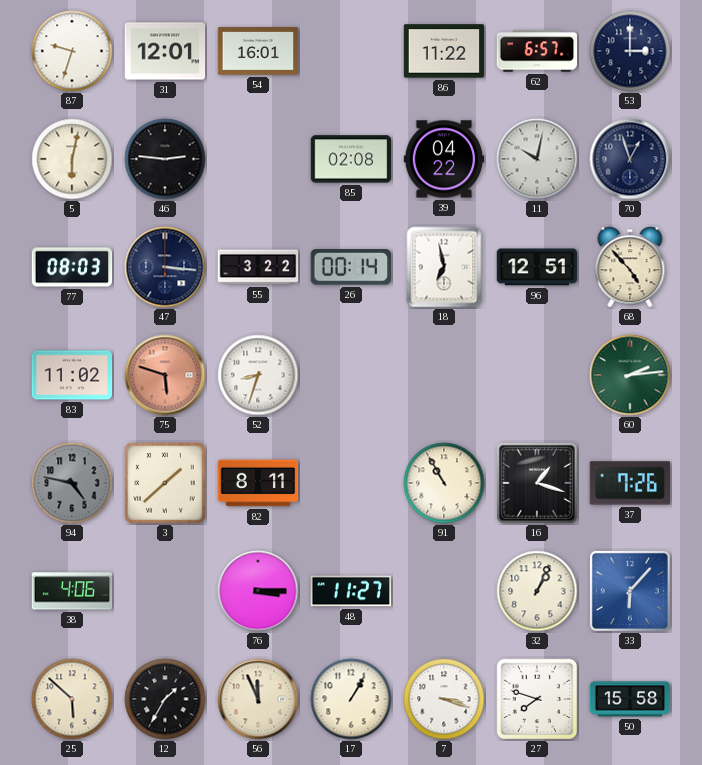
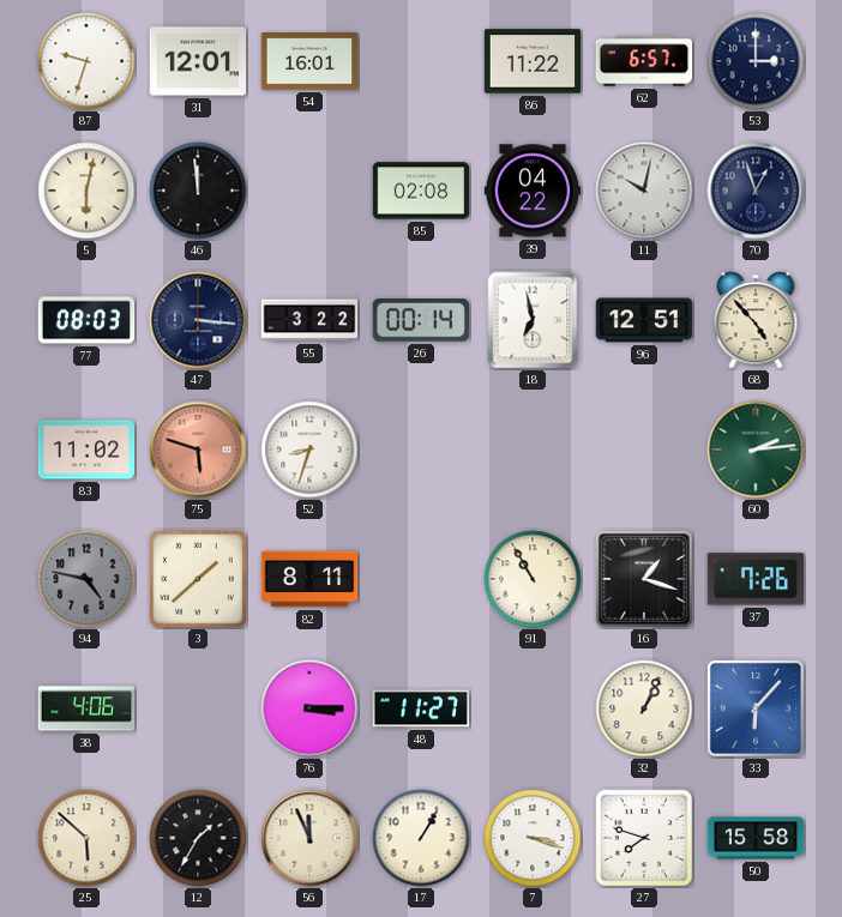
46: 2:46 -> 11:59 (198, 191)
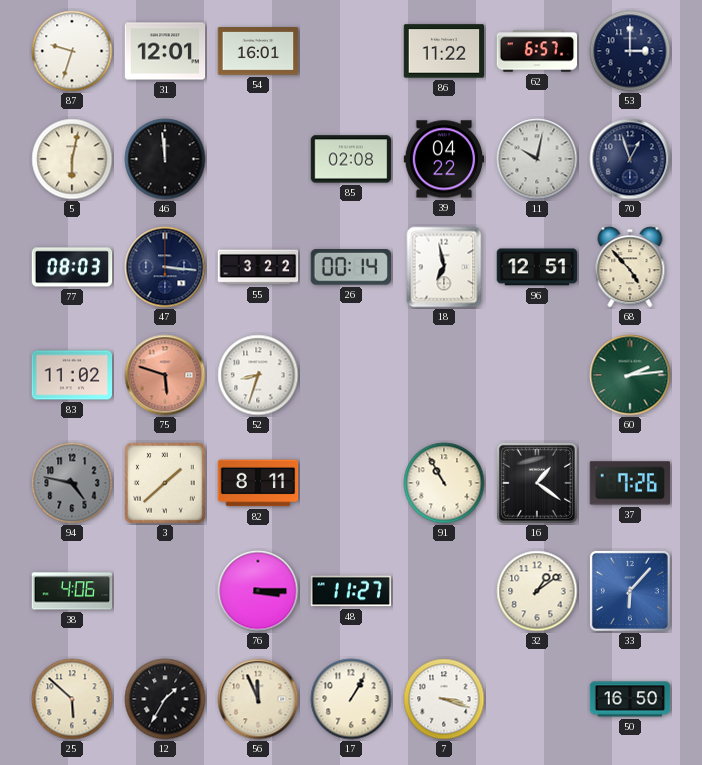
16: 1:18 -> 1:21 (537, 483)
32: 1:04 -> 1:09 (537, 591)
27: 7:48 -> none (644, 838)
50: 15:58 -> 16:50 (630, 699)
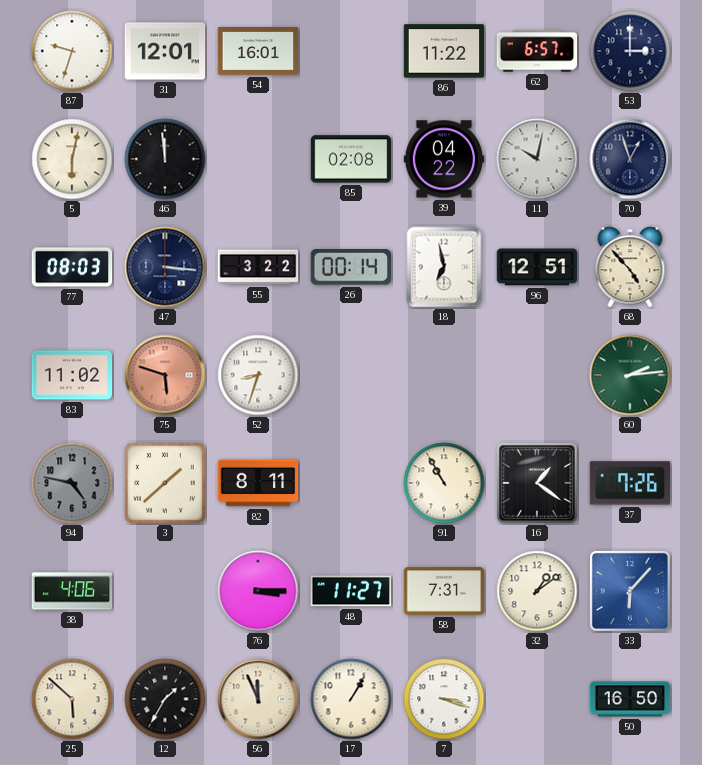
58: none -> 7:31 (444, 591)
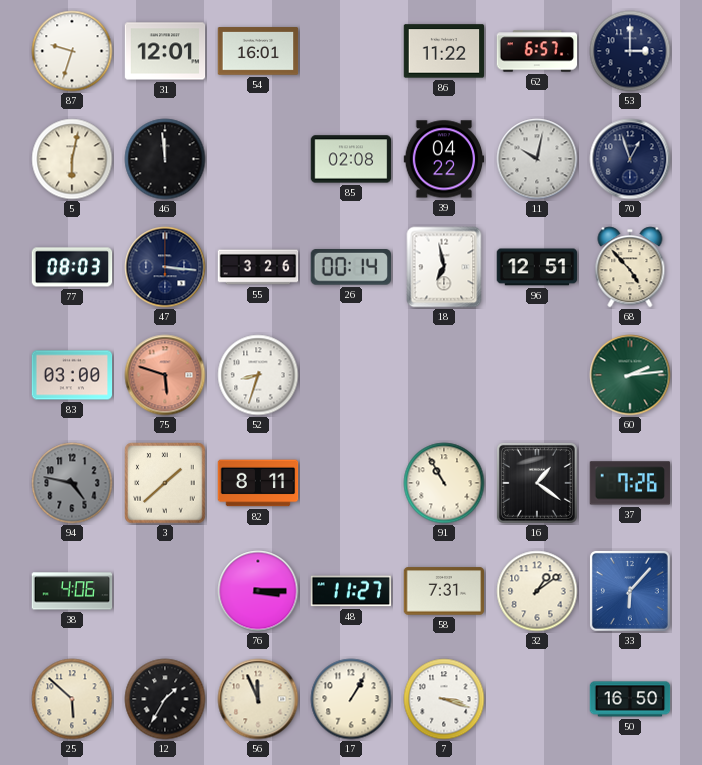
55: 3:22 -> 3:26 (258, 267)
83: 11:02 -> 03:00 (72, 375)
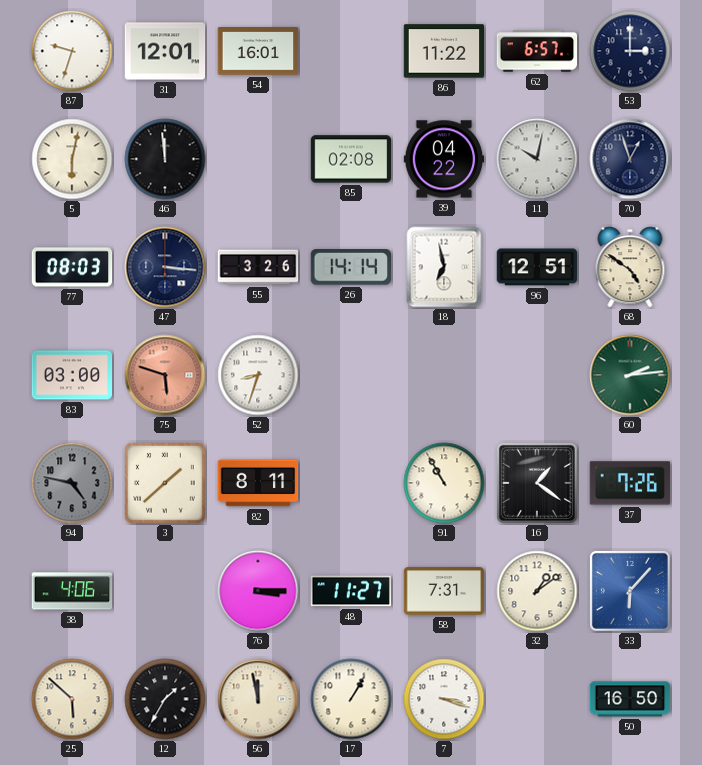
26: 00:14 -> 14:14 (350, 267)
68: 4:53 -> 4:51 (630, 267)
56: 11:56 -> 11:58 (258, 699)
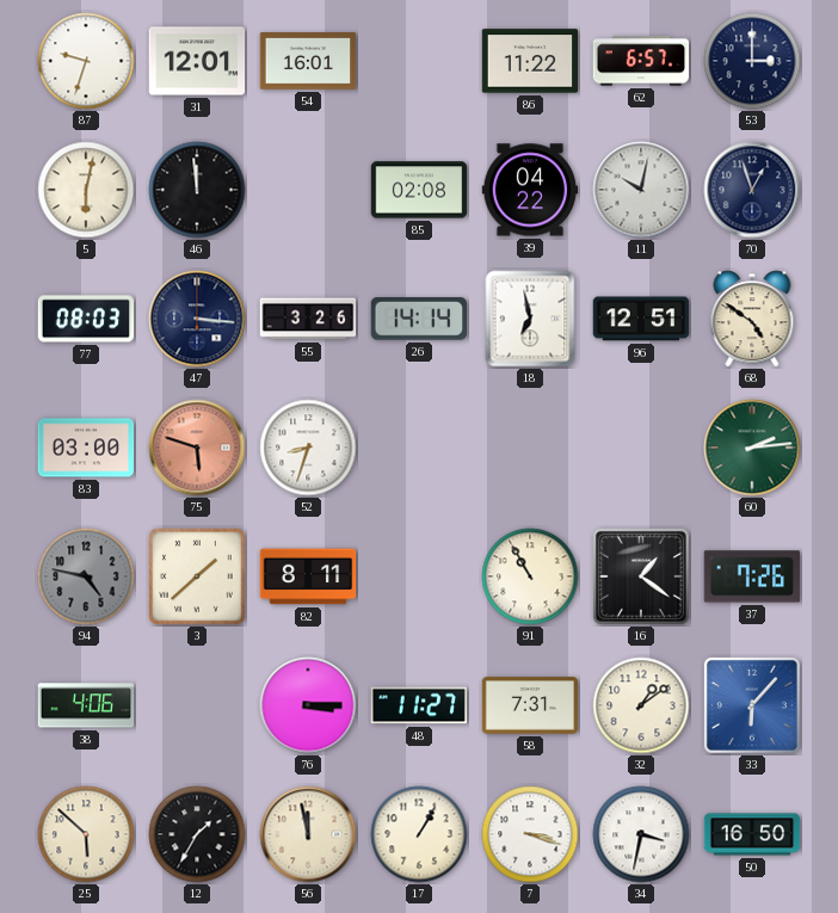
34: none -> 3:32 (641, 834)
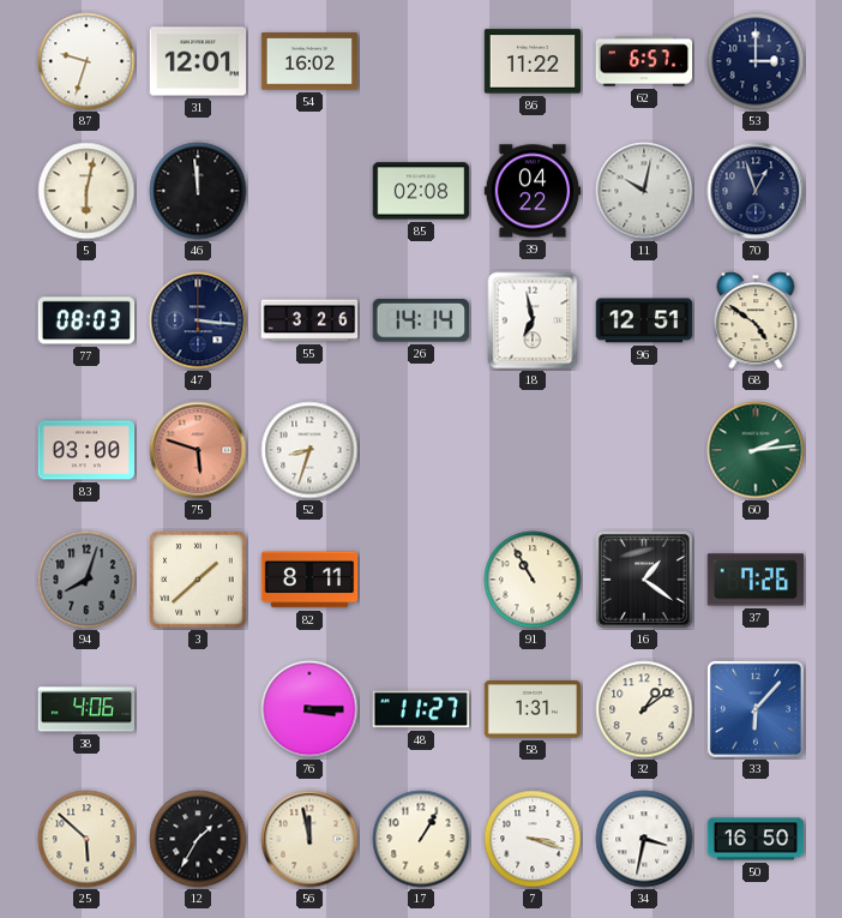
54: 16:01 -> 16:02 (309, 61)
94: 4:47 -> 8:03 (86, 580)
58: 7:31 -> 1:31 (533, 709)
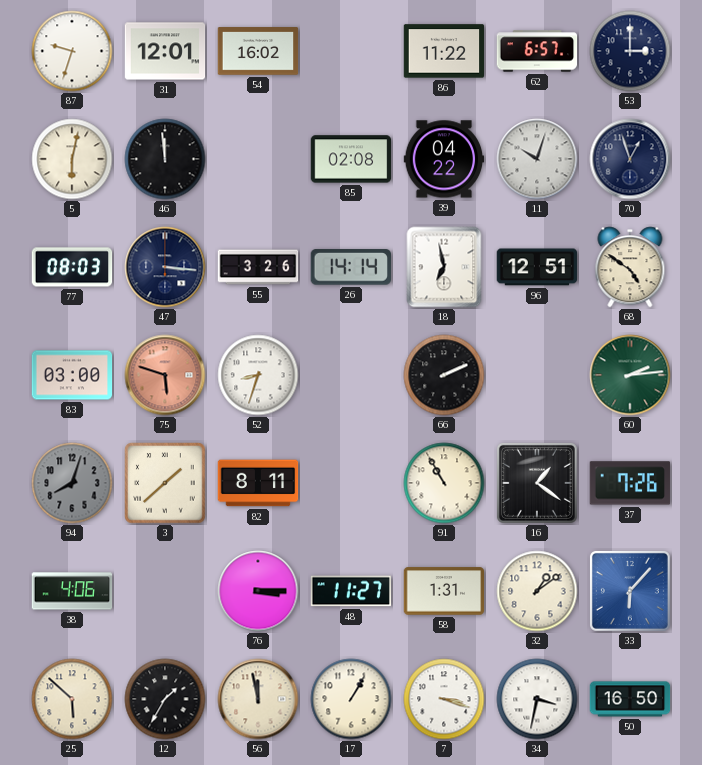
11: 10:02 -> 10:03 (537, 159)
66: none -> 2:11 (444, 375)
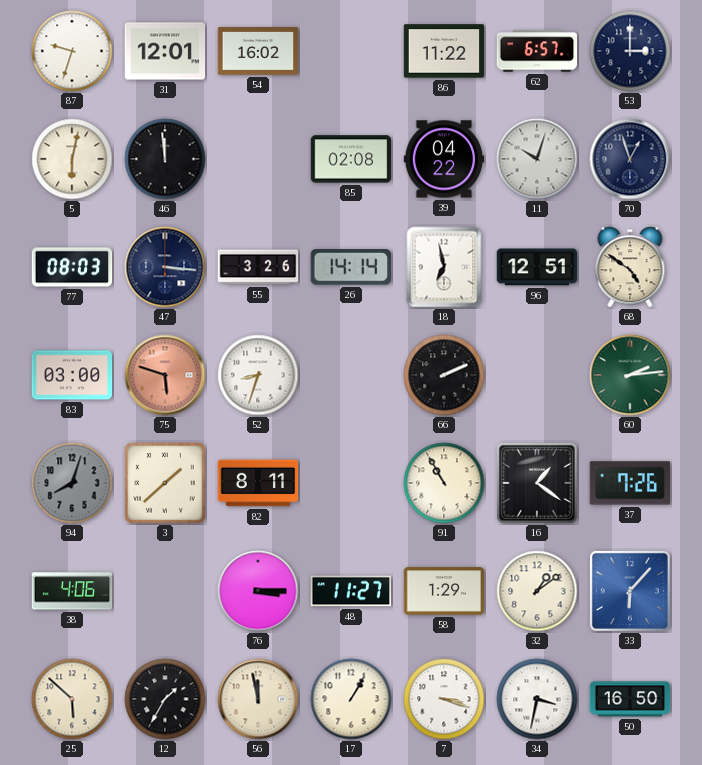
58: 1:31 -> 1:29 (444, 591)
